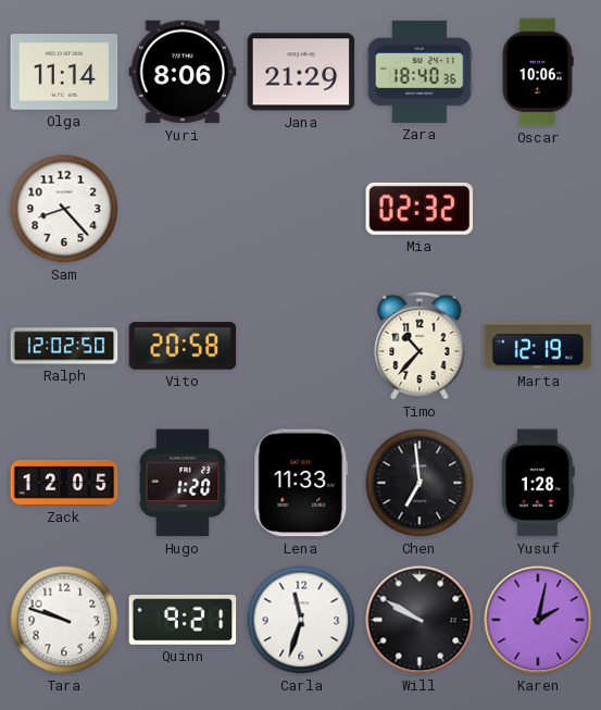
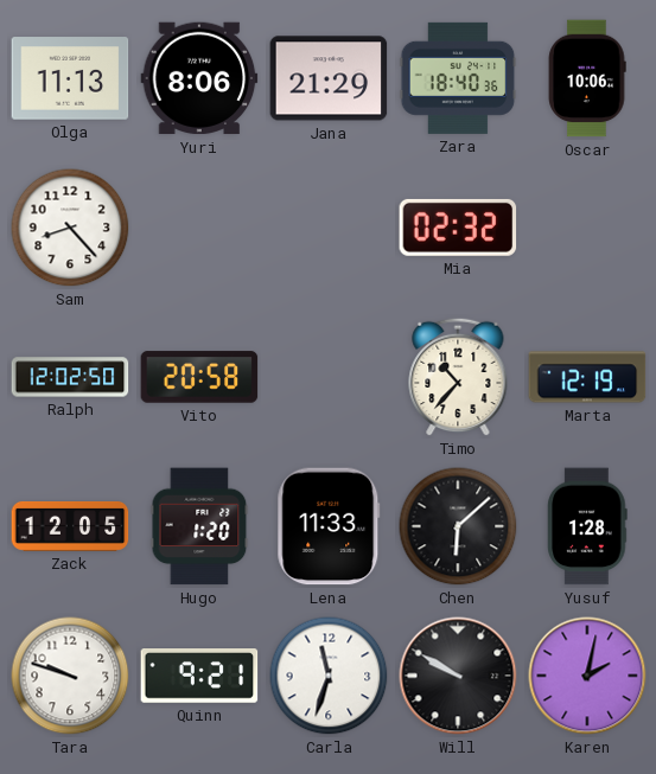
Olga: 11:14 -> 11:13 (70, 78)
Chen: 6:59 -> 6:08 (458, 526)
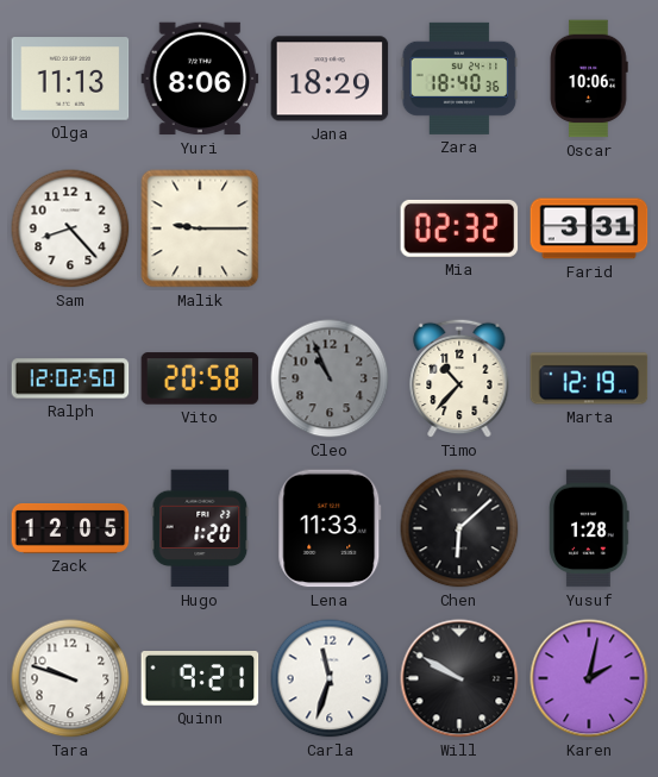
Jana: 21:29 -> 18:29 (330, 79)
Malik: none -> 9:15 (200, 228)
Farid: none -> 3:31 (589, 228)
Cleo: none -> 10:56 (330, 378)
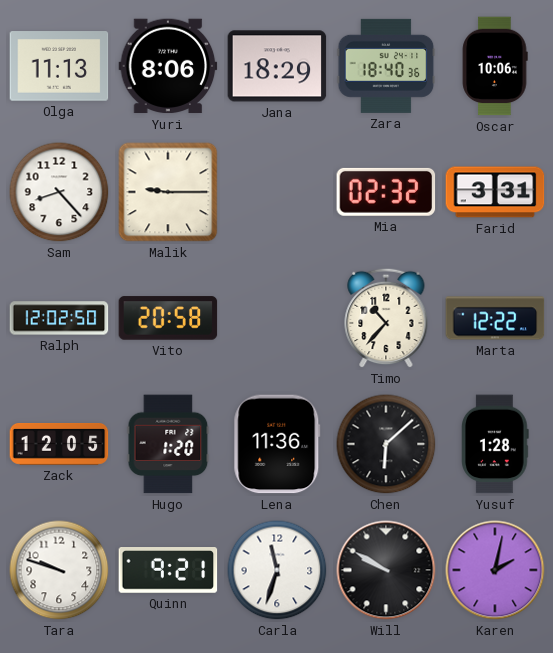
Cleo: 10:56 -> none (330, 378)
Marta: 12:19 -> 12:22 (495, 318)
Lena: 11:33 -> 11:36 (277, 444)
